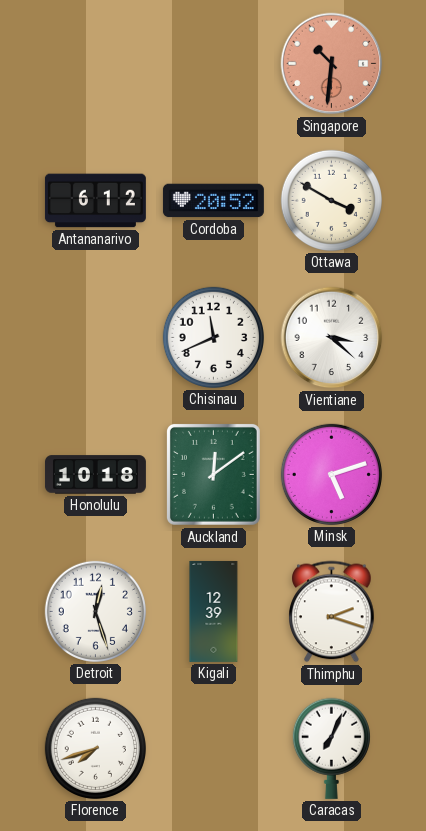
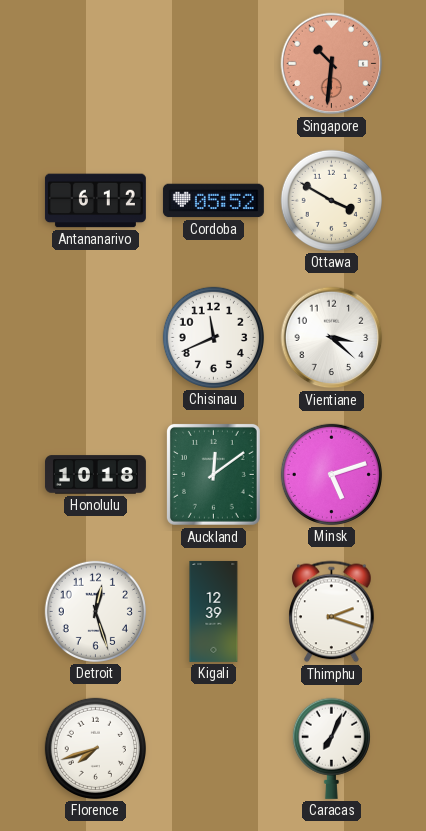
Cordoba: 20:52 -> 05:52 (213, 201)
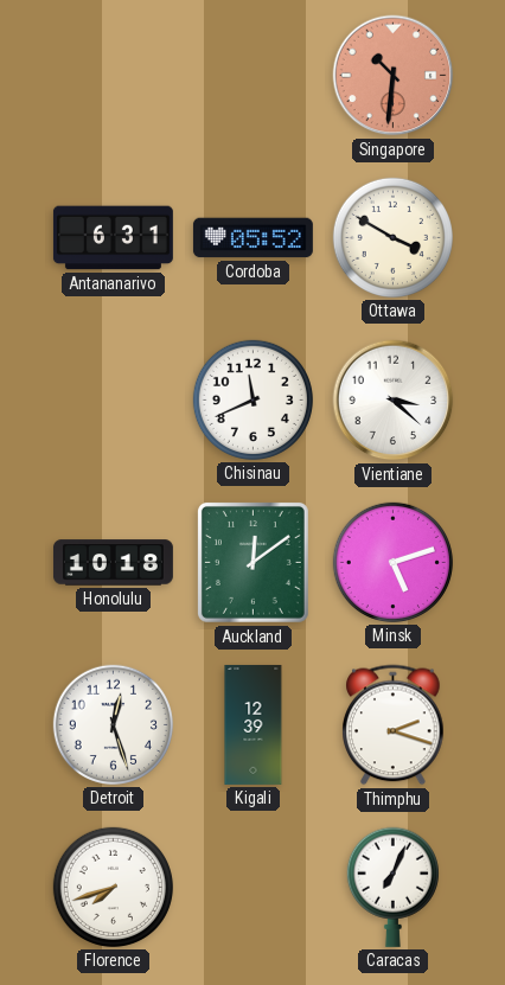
Antananarivo: 6:12 -> 6:31 (113, 238)
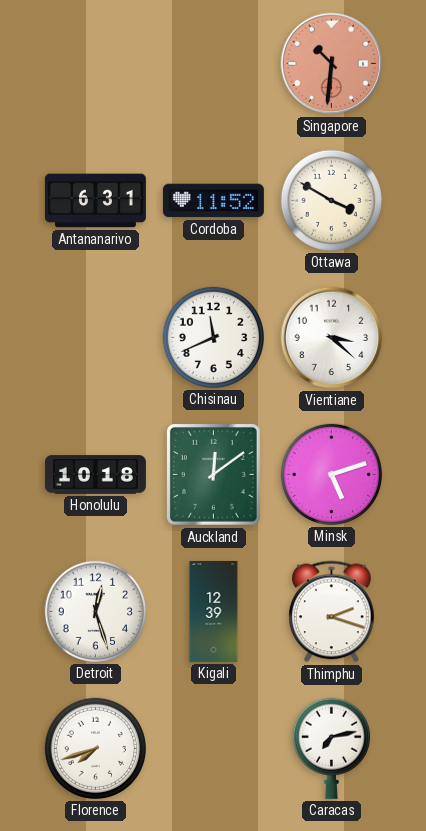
Cordoba: 05:52 -> 11:52 (213, 201)
Caracas: 7:04 -> 7:13 (331, 748)
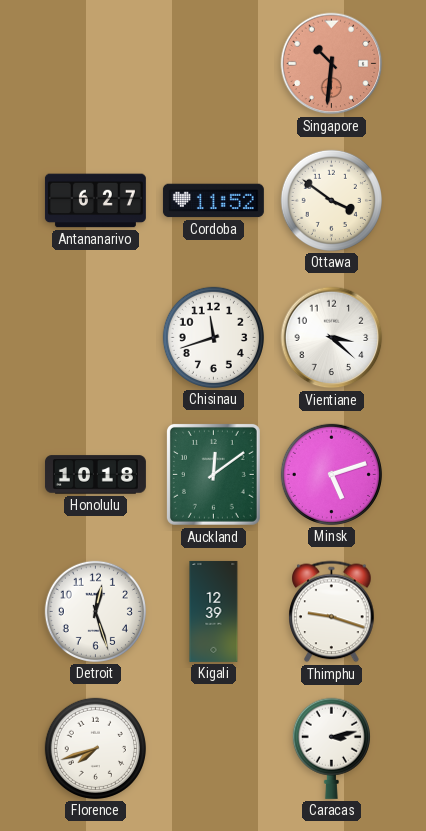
Antananarivo: 6:31 -> 6:27 (95, 201)
Ottawa: 3:50 -> 3:51 (331, 200)
Chisinau: 11:41 -> 11:42 (213, 337)
Thimphu: 2:18 -> 9:18 (332, 612)
Caracas: 7:13 -> 3:13 (331, 748)
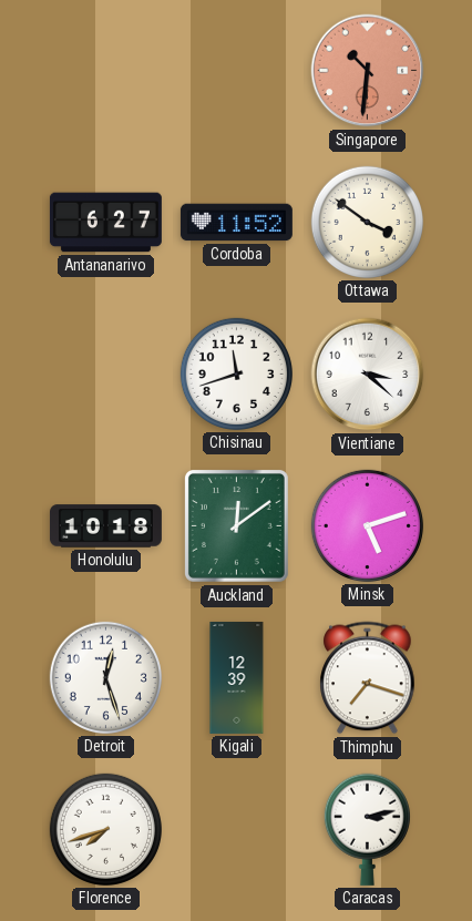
Thimphu: 9:18 -> 7:18 (368, 678)
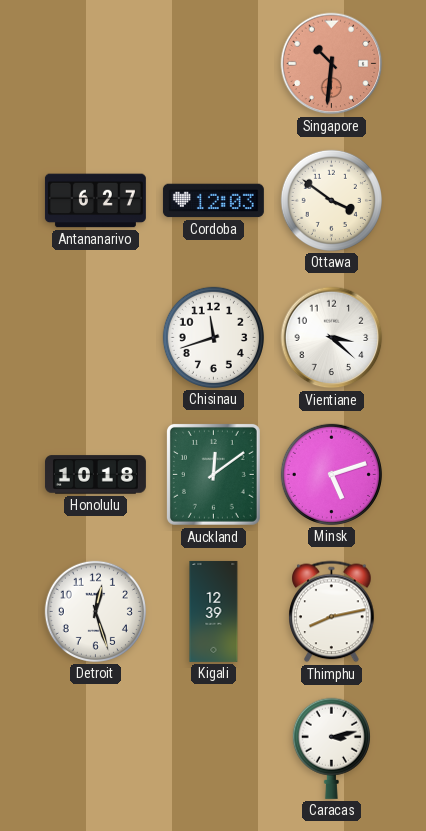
Cordoba: 11:52 -> 12:03 (213, 201)
Thimphu: 7:18 -> 8:13 (332, 612)
Florence: 7:42 -> none (105, 829)
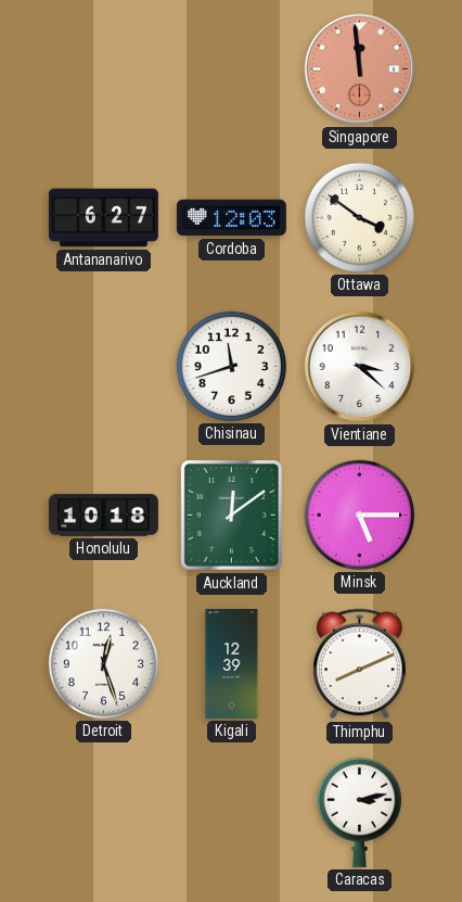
Singapore: 10:31 -> 11:59 (360, 69)
Minsk: 5:12 -> 5:15 (359, 514)
Thimphu: 8:13 -> 8:11 (360, 664)
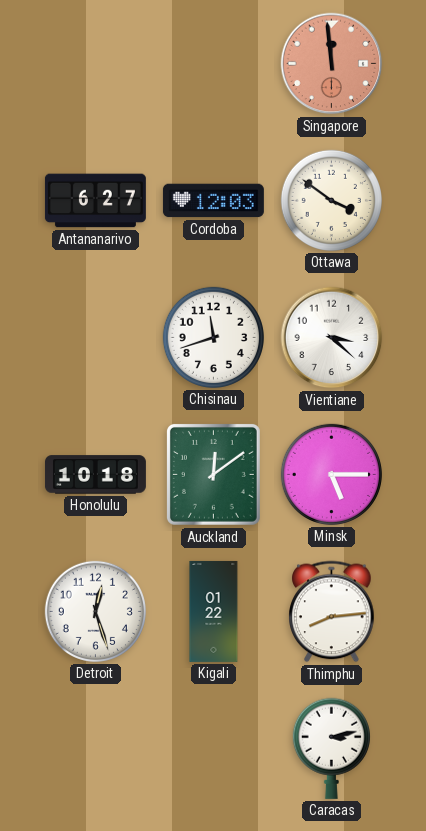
Kigali: 12:39 -> 01:22 (214, 611)
Thimphu: 8:11 -> 8:14 (332, 612)
